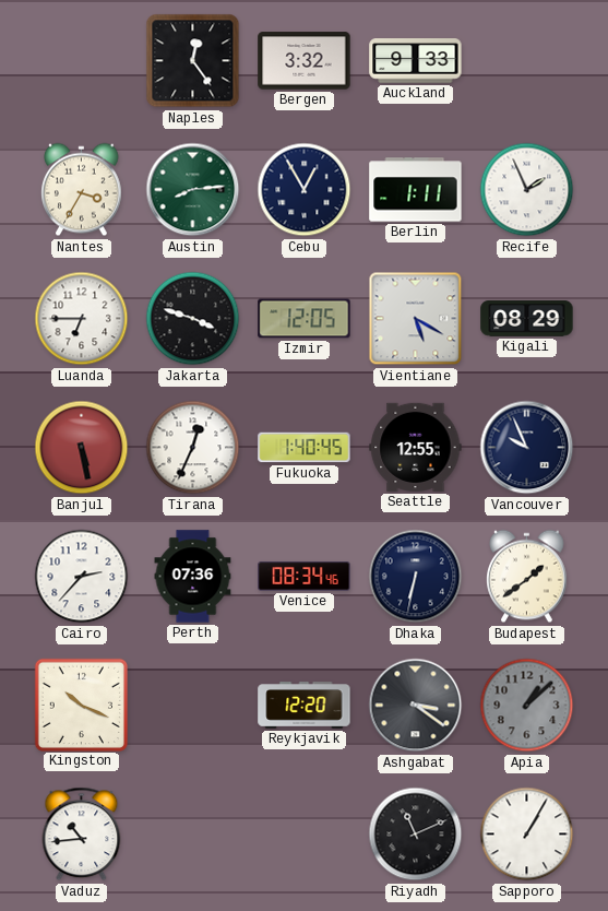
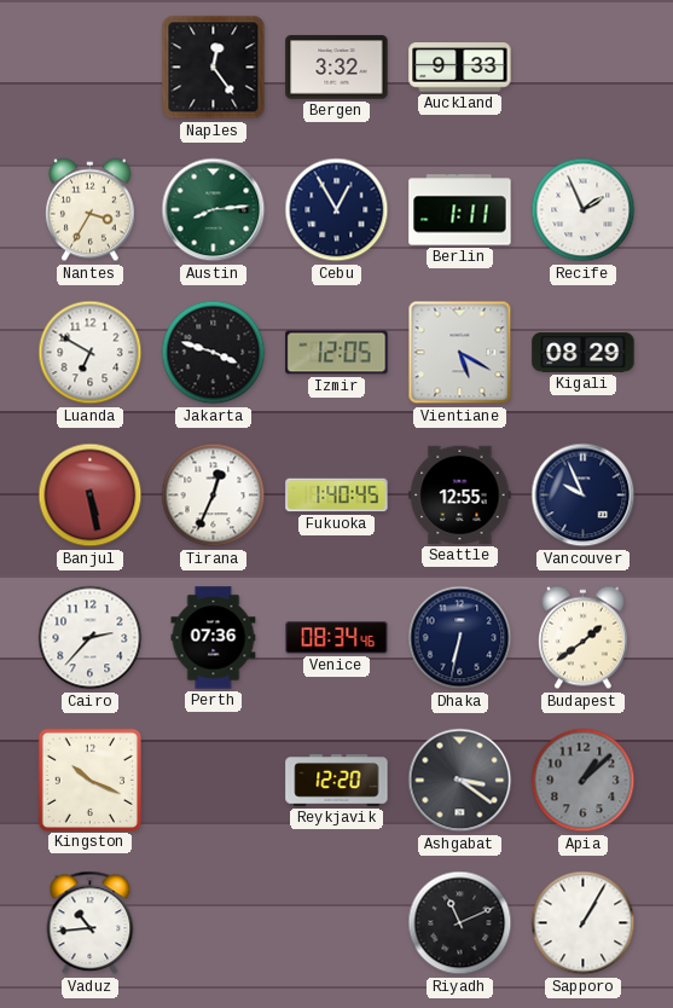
Luanda: 6:45 -> 6:50 (91, 353)
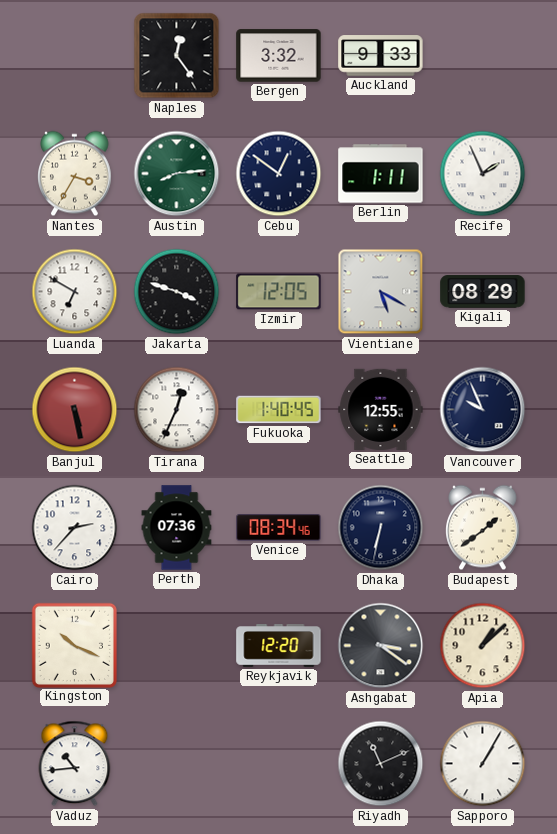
Cebu: 12:55 -> 12:51 (279, 174)
Apia dial: grey -> cream (483, 646)
